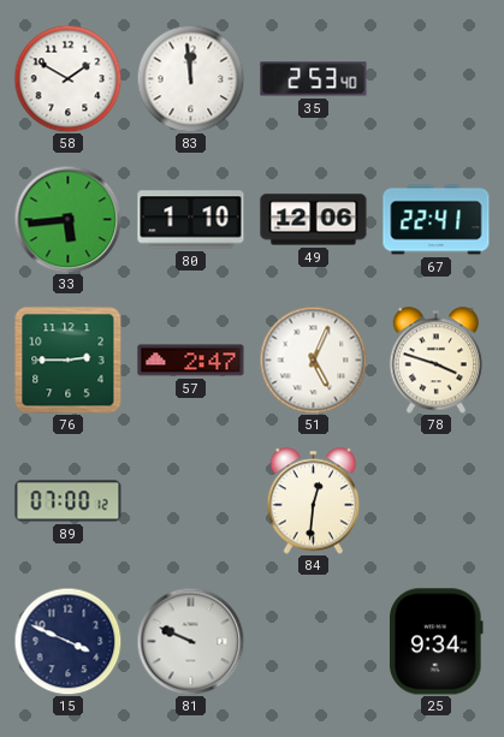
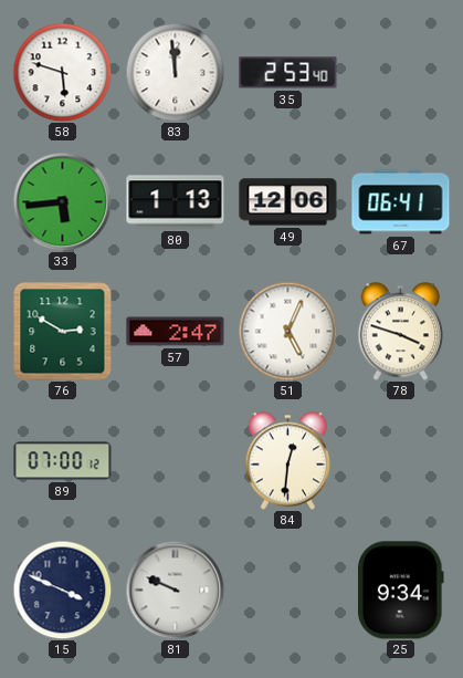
58: 1:50 -> 5:48 (62, 72)
80: 1:10 -> 1:13 (176, 202)
67: 22:41 -> 06:41 (401, 202)
76: 2:45 -> 2:50 (63, 332)
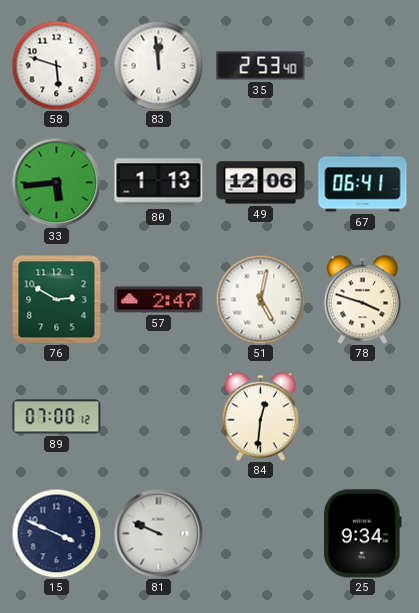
51: 5:04 -> 5:02 (260, 299)
